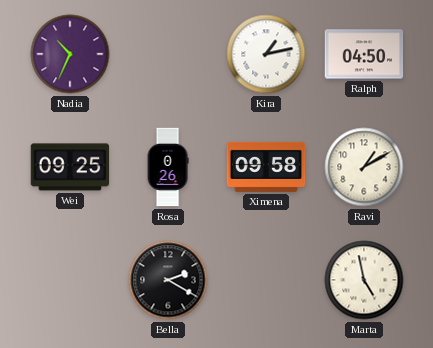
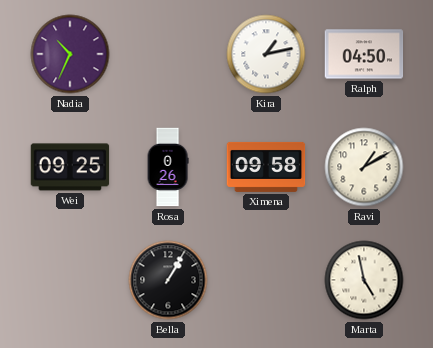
Bella: 2:20 -> 1:05 (168, 280)
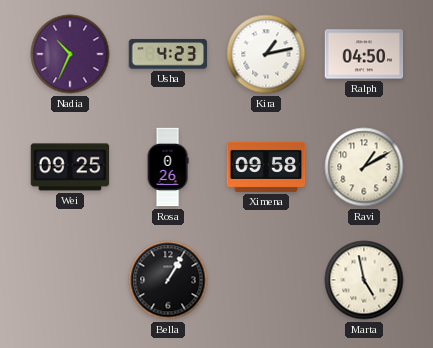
Usha: none -> 4:23 (168, 54)
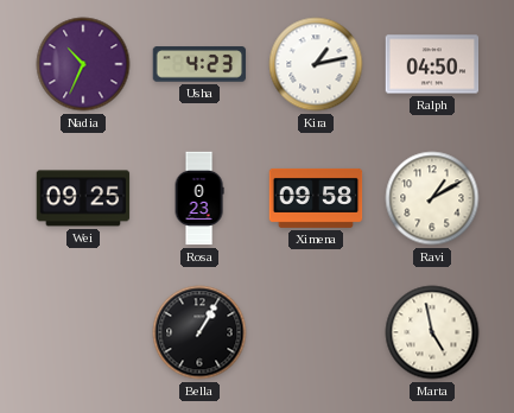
Rosa: 0:26 -> 0:23 (199, 198)
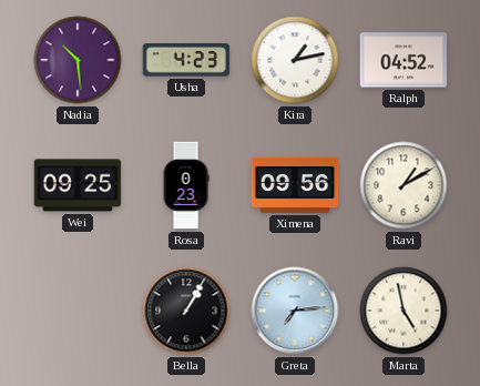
Nadia: 10:34 -> 10:29 (78, 60)
Ralph: 04:50 -> 04:52 (404, 60)
Ximena: 09:58 -> 09:56 (295, 185)
Greta: none -> 7:14 (295, 311)
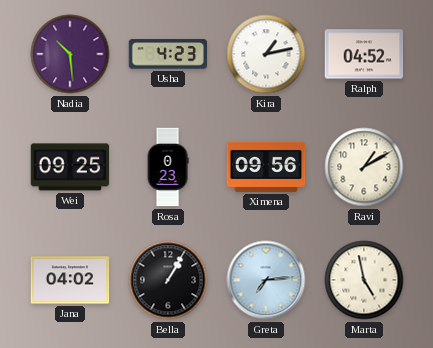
Jana: none -> 04:02 (70, 280)
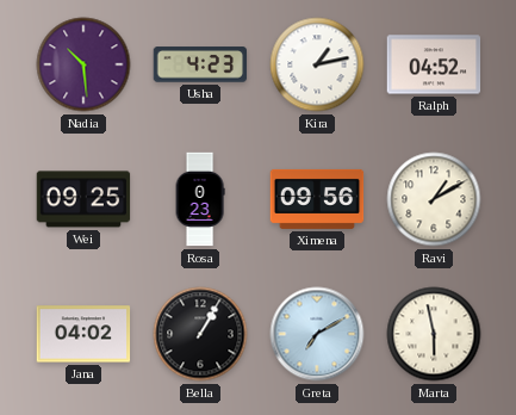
Greta: 7:14 -> 7:10 (317, 334)
Marta: 4:58 -> 5:58 (434, 334)
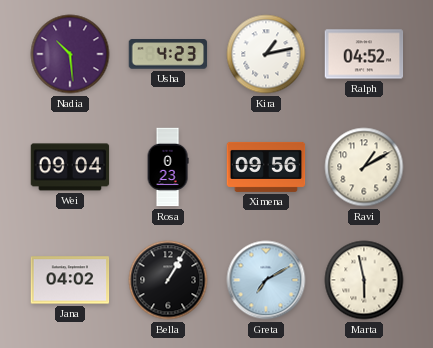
Wei: 09:25 -> 09:04 (70, 167)
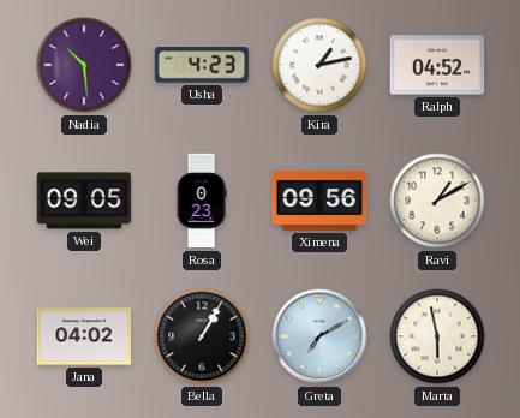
Wei: 09:04 -> 09:05 (84, 201)
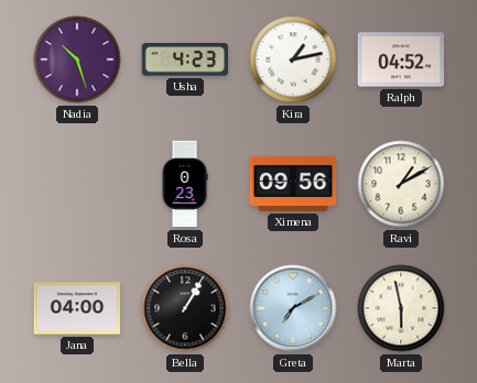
Nadia: 10:29 -> 10:27 (77, 59)
Wei: 09:05 -> none (84, 201)
Jana: 04:02 -> 04:00 (77, 308)
